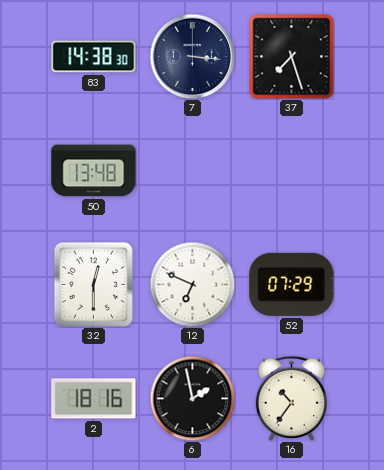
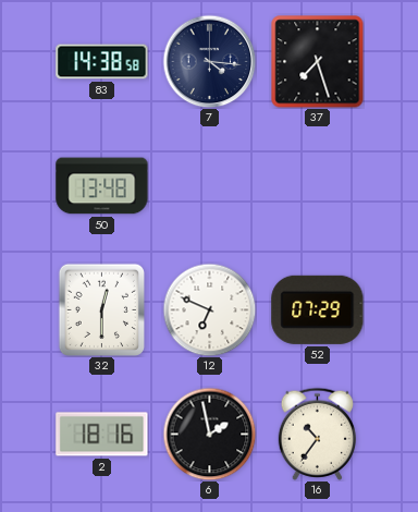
83: 14:38:30 -> 14:38:58 (102, 62)
7: 3:16 -> 4:16 (209, 61)
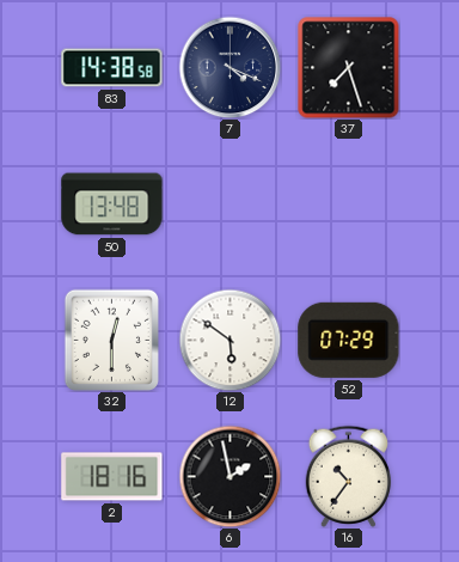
7: 4:16 -> 4:19 (229, 67)
12: 6:49 -> 5:51 (229, 340)
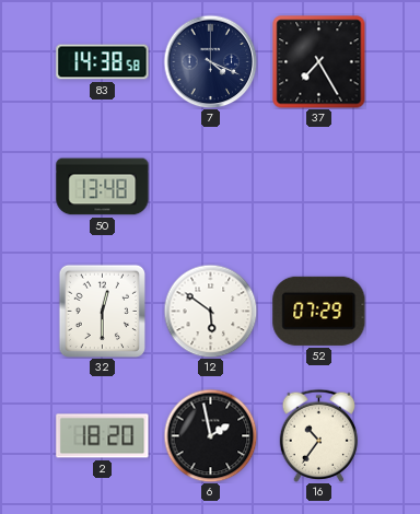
37: 7:27 -> 7:25 (319, 62)
2: 18:16 -> 18:20 (103, 436)
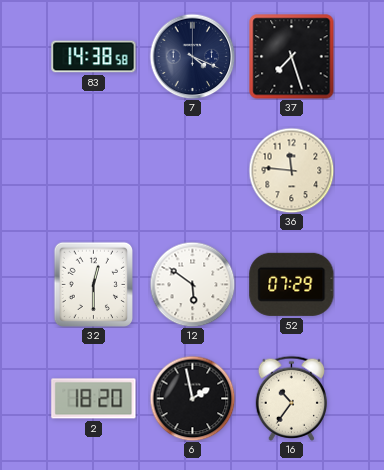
37: 7:25 -> 7:27 (292, 57)
50: 13:48 -> none (103, 187)
36: none -> 11:46 (291, 170)
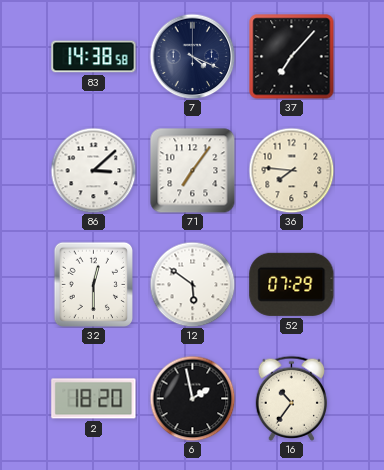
37: 7:27 -> 7:07 (292, 57)
86: none -> 3:08 (93, 170)
71: none -> 7:06 (192, 170)
36: 11:46 -> 7:46 (291, 170)
